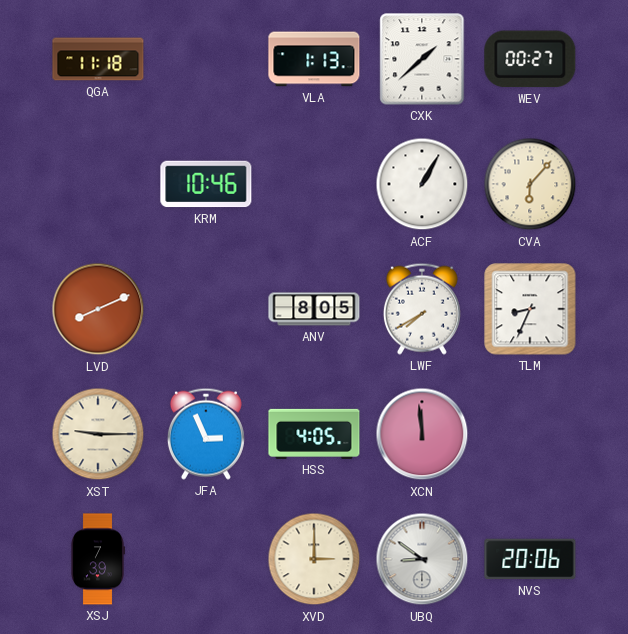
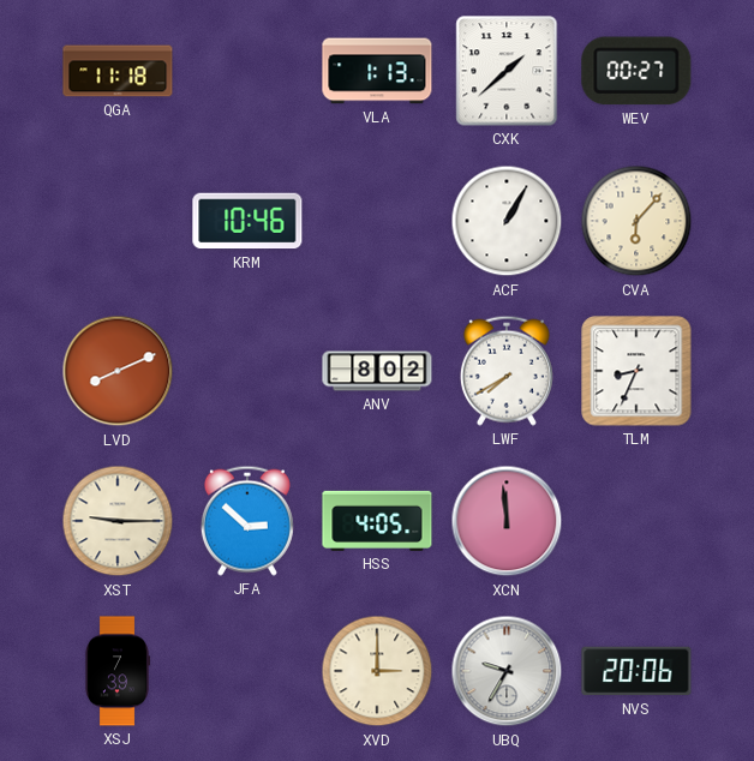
ANV: 8:05 -> 8:02 (377, 371)
JFA: 2:56 -> 2:52 (247, 521)
UBQ: 8:51 -> 9:35 (507, 671)
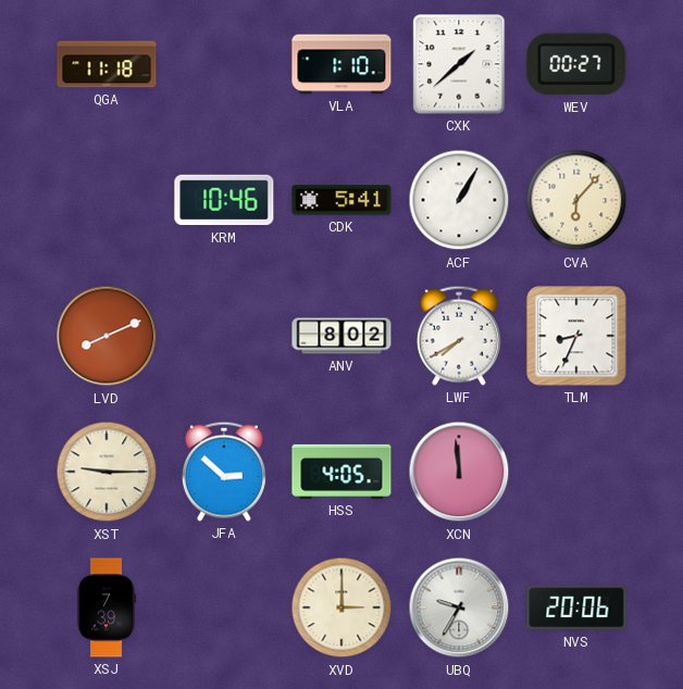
VLA: 1:13 -> 1:10 (341, 64)
CDK: none -> 5:41 (341, 200)
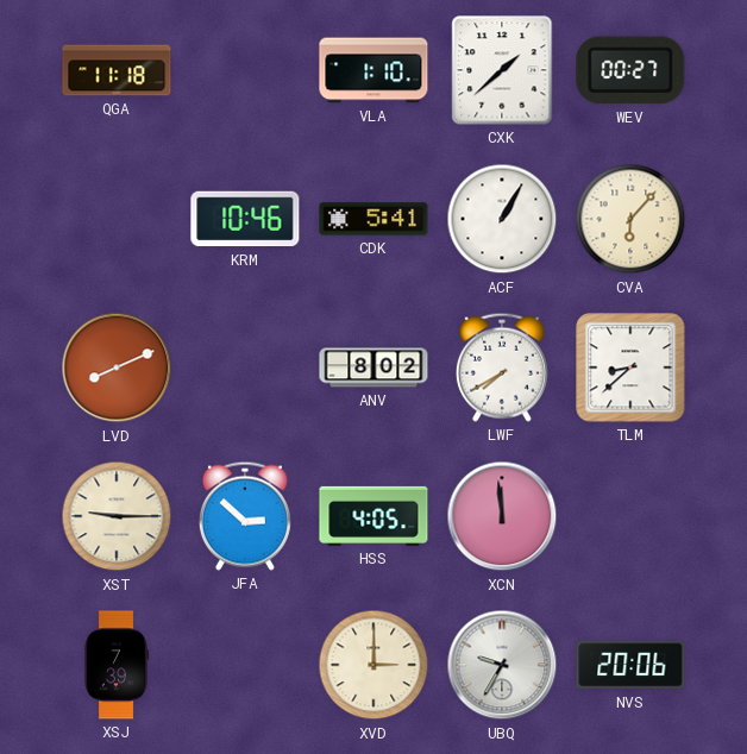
TLM: 8:34 -> 8:38 (630, 367)
